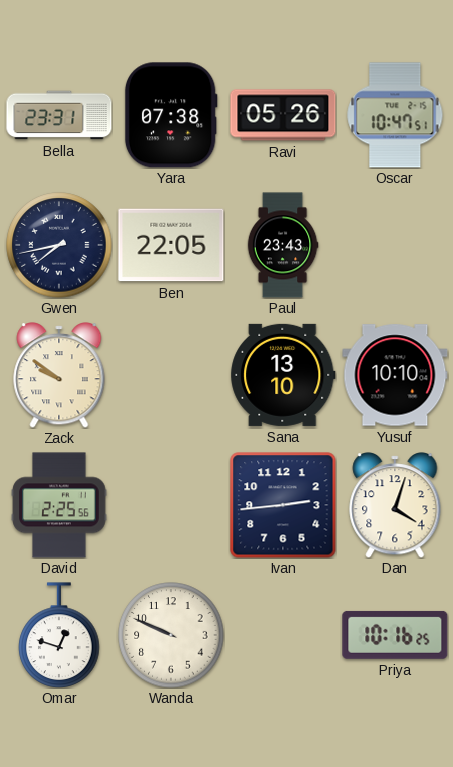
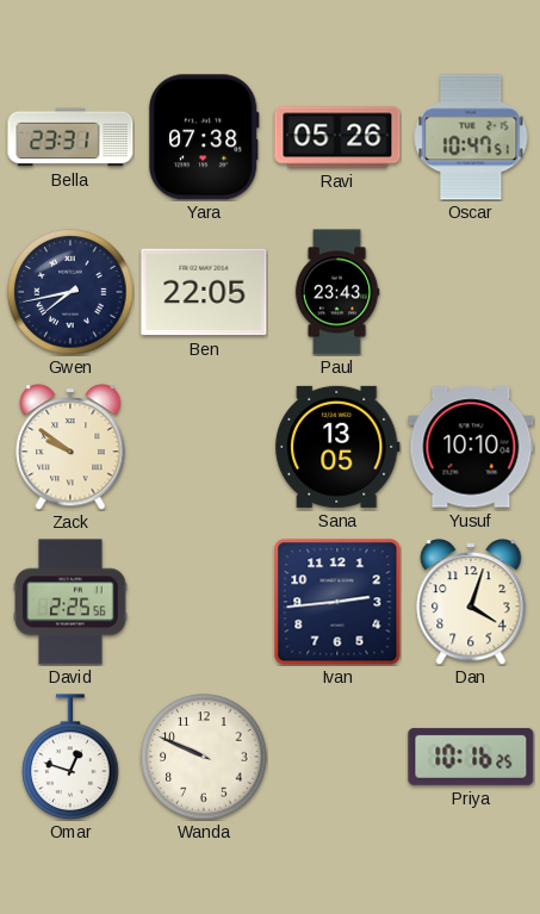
Sana: 13:10 -> 13:05 (337, 447)
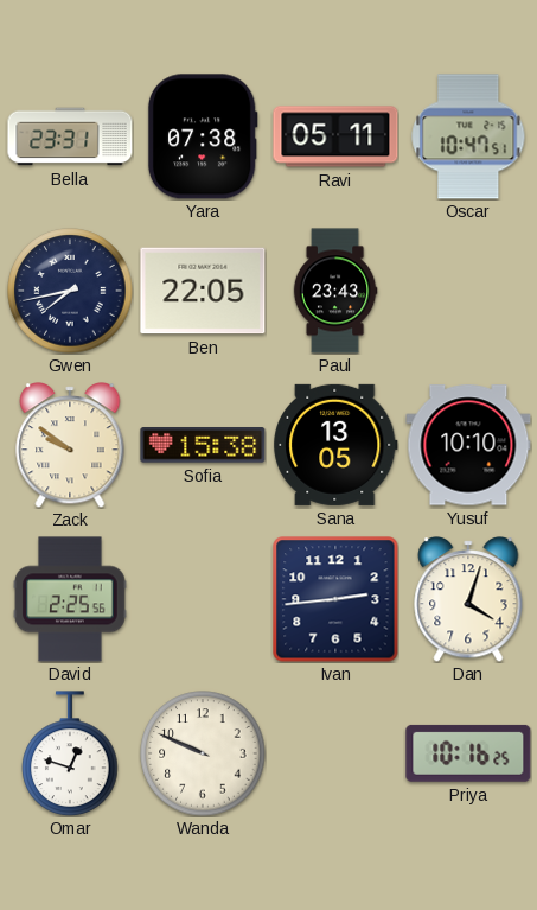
Ravi: 05:26 -> 05:11 (335, 136)
Sofia: none -> 15:38 (203, 445)
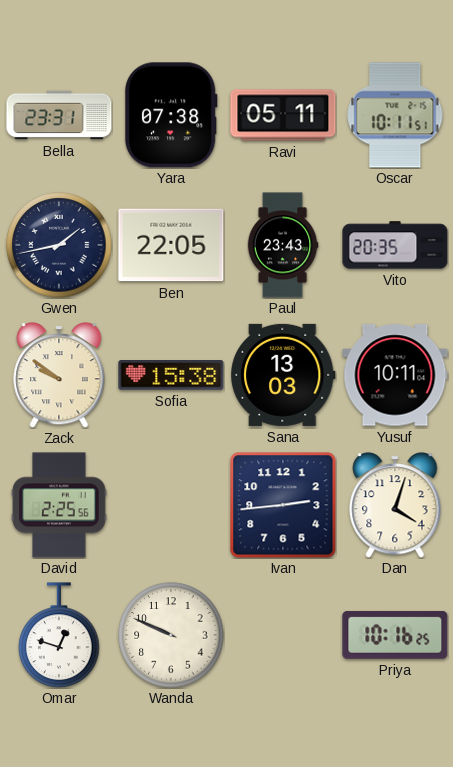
Oscar: 10:47 -> 10:11 (395, 115)
Gwen: 7:43 -> 1:43 (59, 245)
Vito: none -> 20:35 (395, 245)
Sana: 13:05 -> 13:03 (283, 375)
Yusuf: 10:10 -> 10:11 (395, 375)
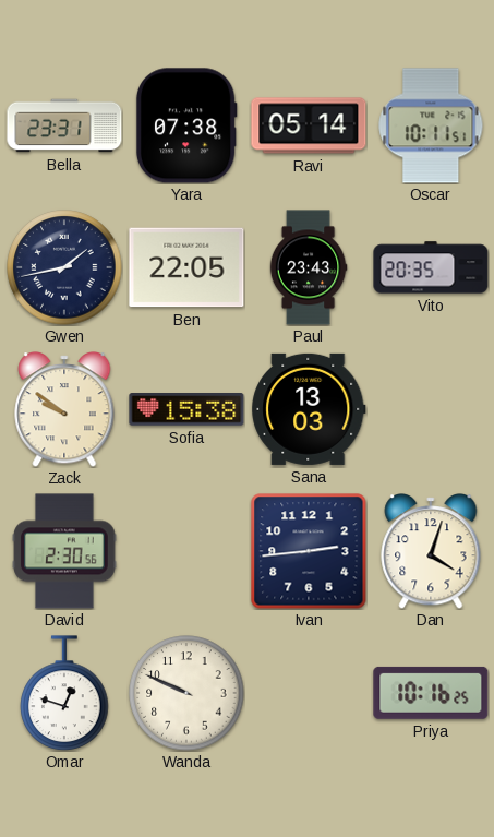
Ravi: 05:11 -> 05:14 (309, 125)
Yusuf: 10:11 -> none (395, 375)
David: 2:25 -> 2:30 (64, 551)
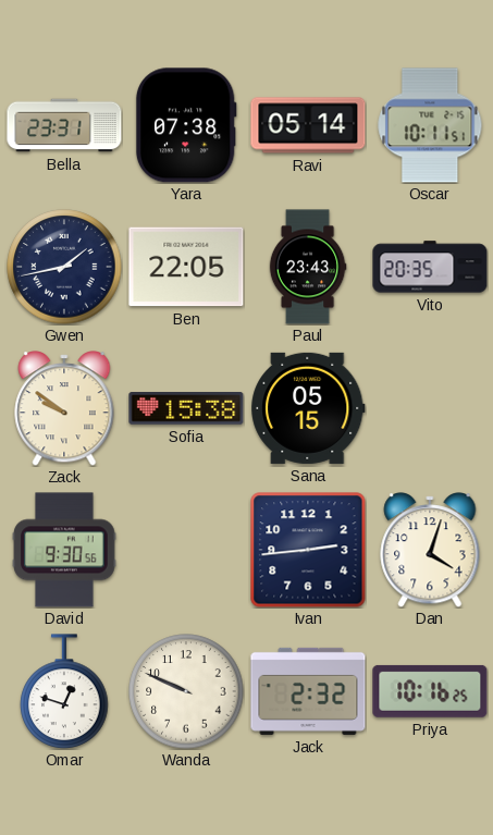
Sana: 13:03 -> 05:15 (308, 408)
David: 2:30 -> 9:30 (64, 550)
Jack: none -> 2:32 (308, 691)
